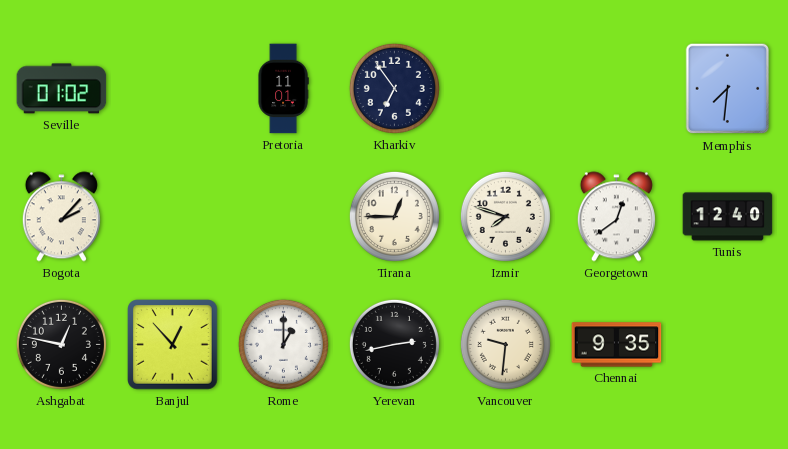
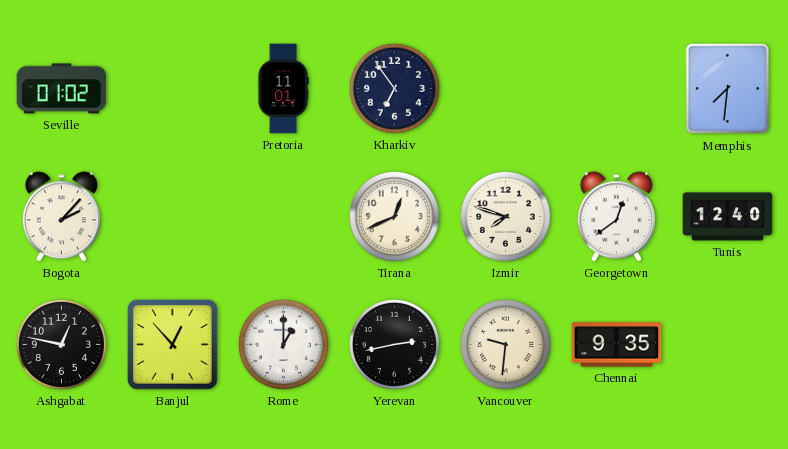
Tirana: 12:45 -> 12:41 (394, 216)
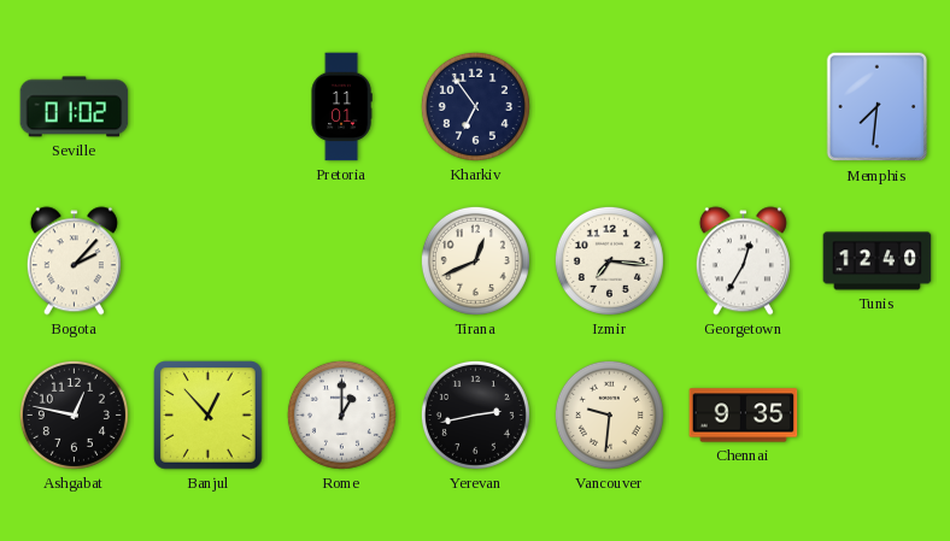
Izmir: 7:48 -> 7:16 (609, 260)
Georgetown: 12:39 -> 12:35 (743, 261)
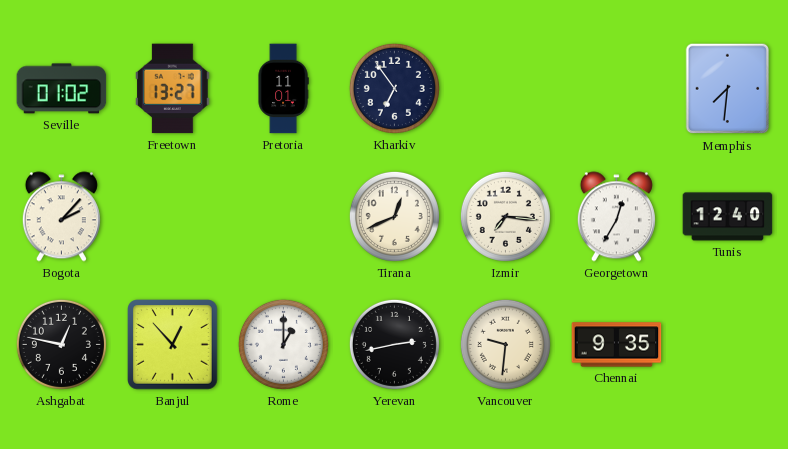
Freetown: none -> 13:27 (173, 89)
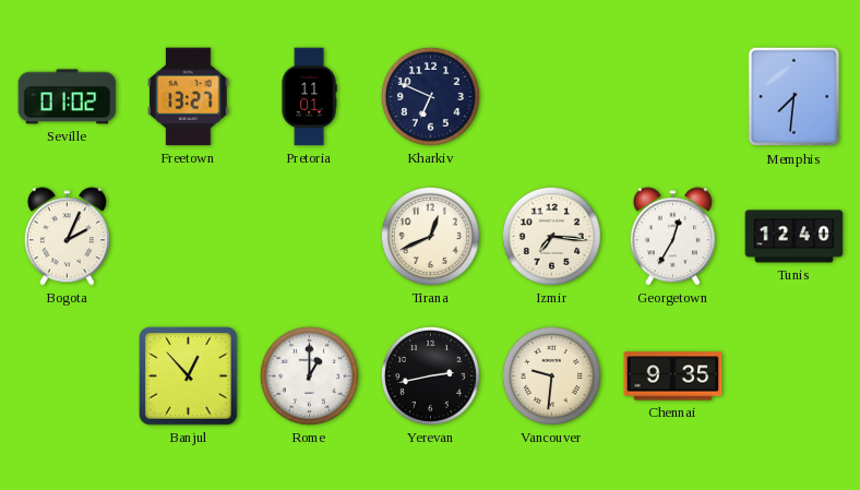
Kharkiv: 6:54 -> 6:49 (430, 96)
Bogota: 2:07 -> 2:04 (67, 237)
Ashgabat: 12:47 -> none (61, 344)
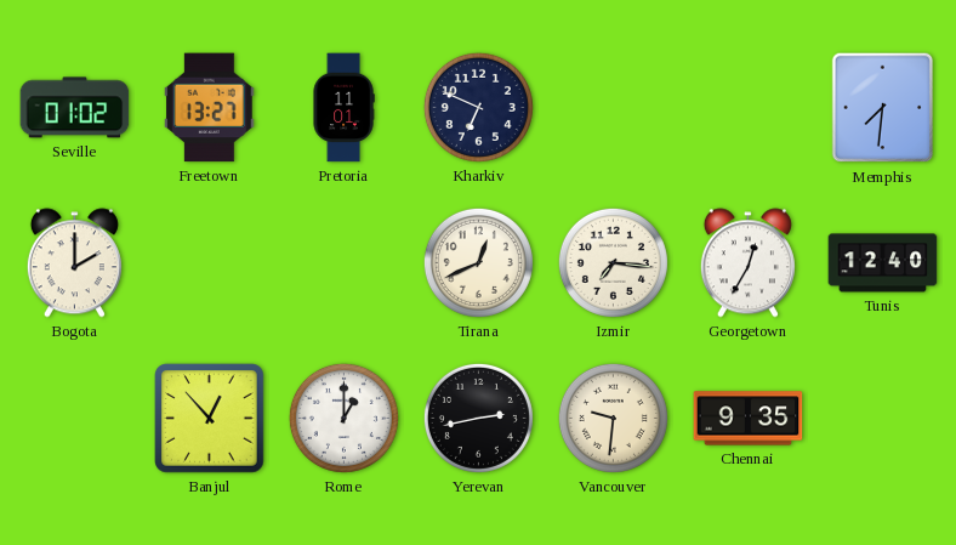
Bogota: 2:04 -> 2:00 (74, 263)
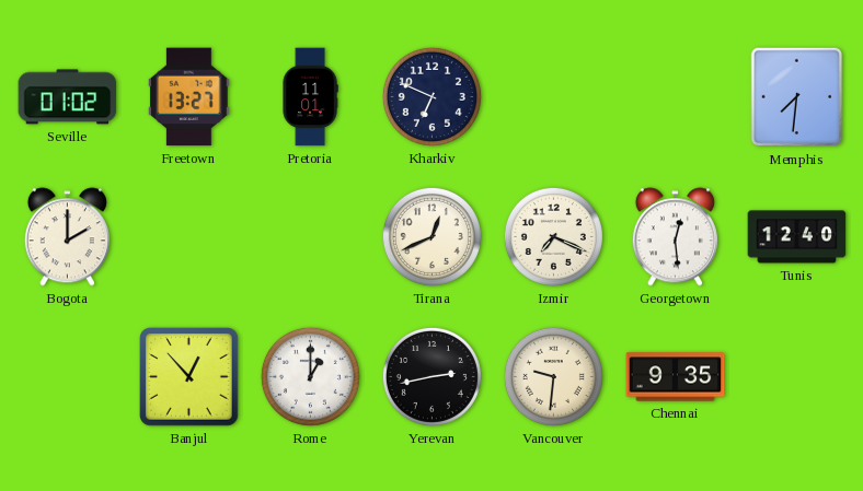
Izmir: 7:16 -> 7:19 (553, 236)
Georgetown: 12:35 -> 12:29 (675, 237)
